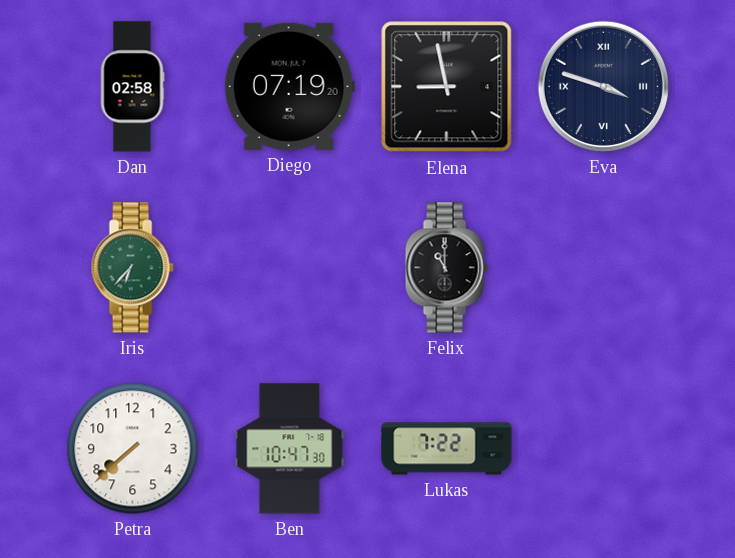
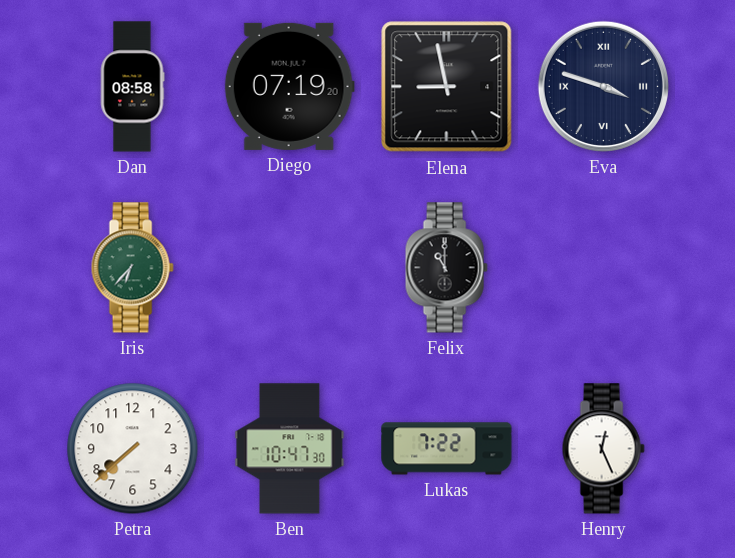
Dan: 02:58 -> 08:58 (132, 87)
Henry: none -> 12:26 (603, 449)
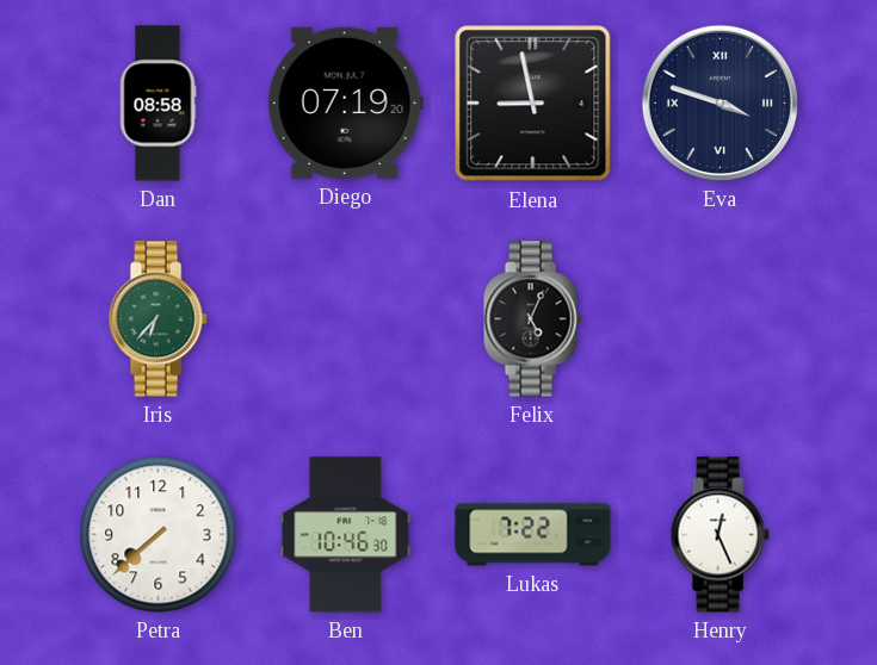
Felix: 11:00 -> 5:04 (532, 319)
Ben: 10:47 -> 10:46 (346, 535)
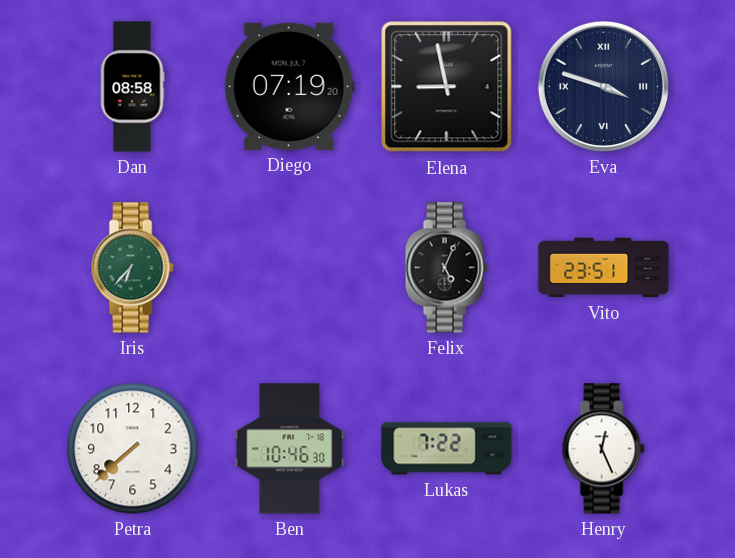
Vito: none -> 23:51 (604, 268)
